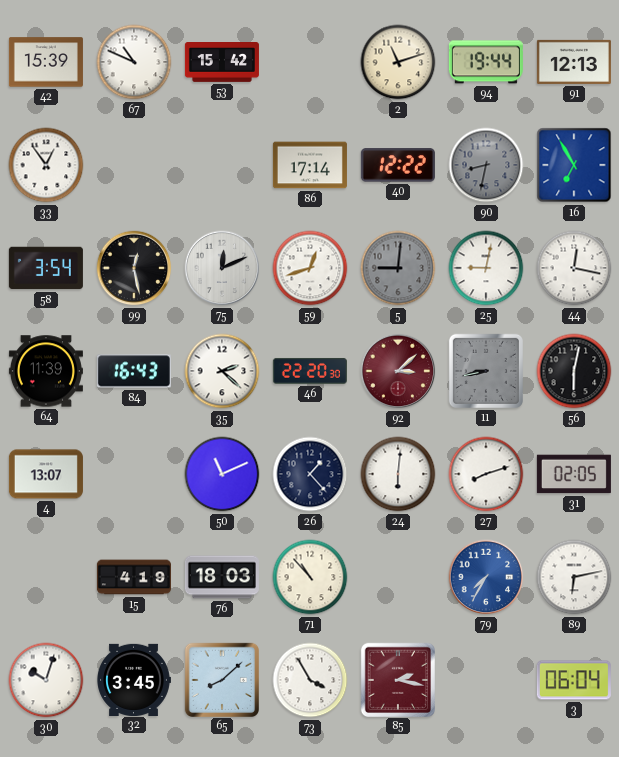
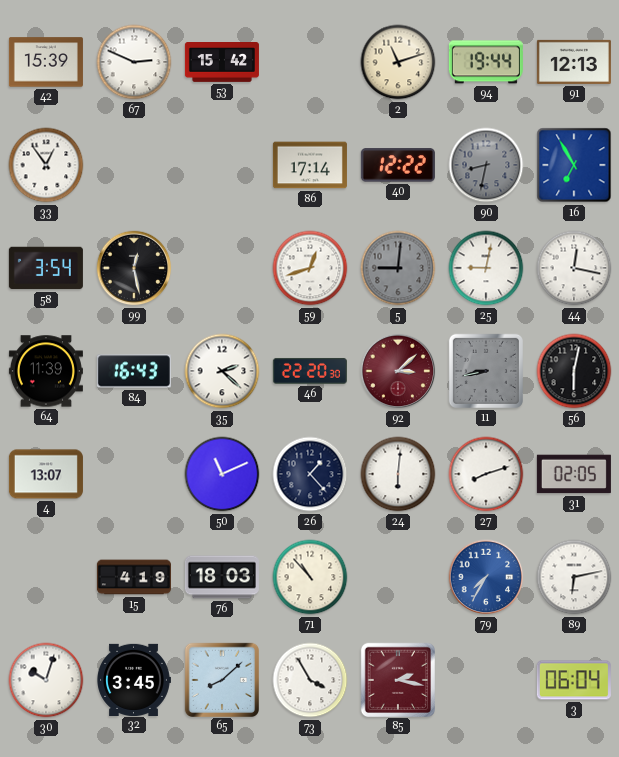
67: 10:49 -> 2:49 (134, 62)
75: 12:11 -> none (222, 268)
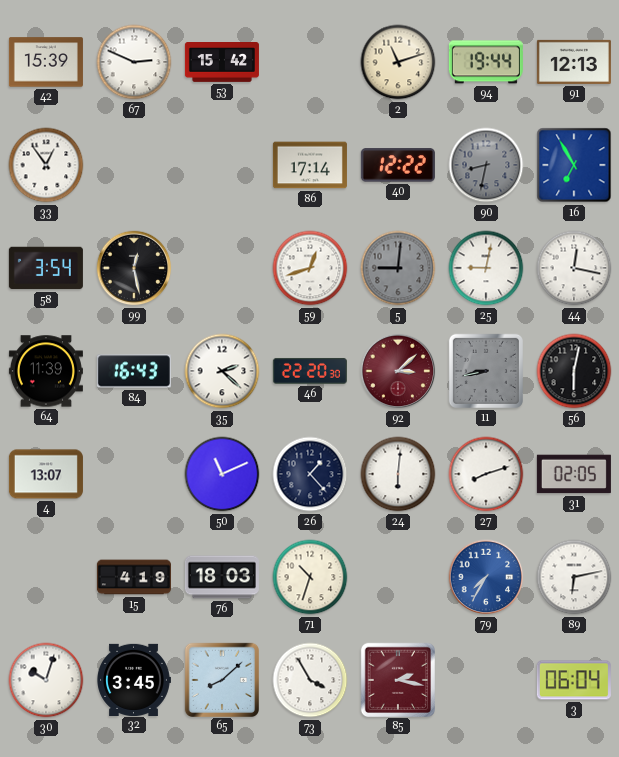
71: 10:53 -> 10:33 (310, 577)
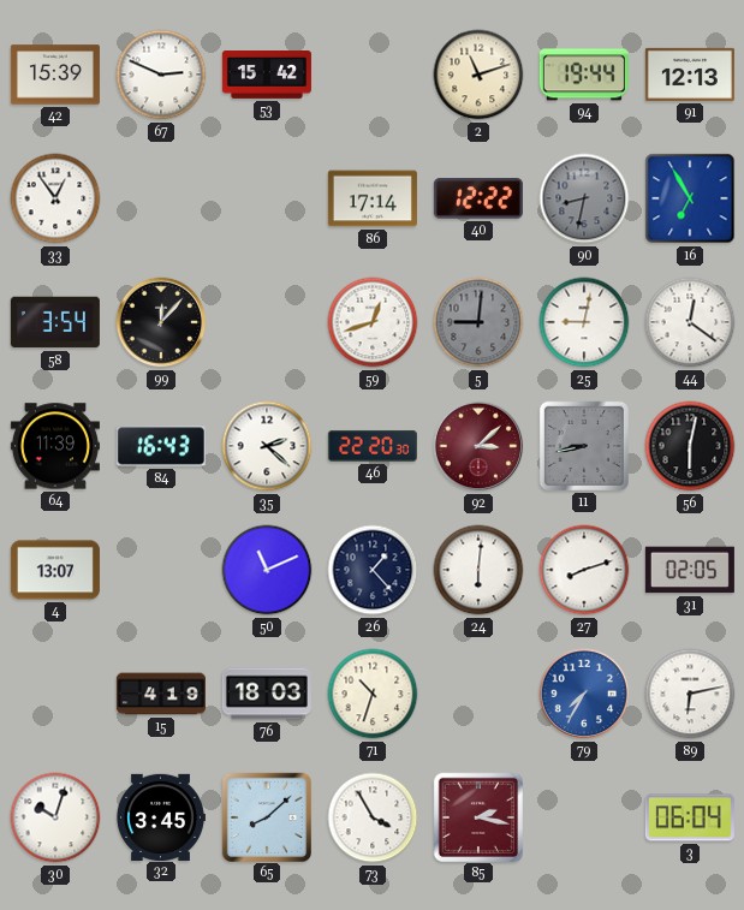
99: 12:28 -> 12:07 (161, 322)
44: 12:17 -> 12:21 (690, 322)
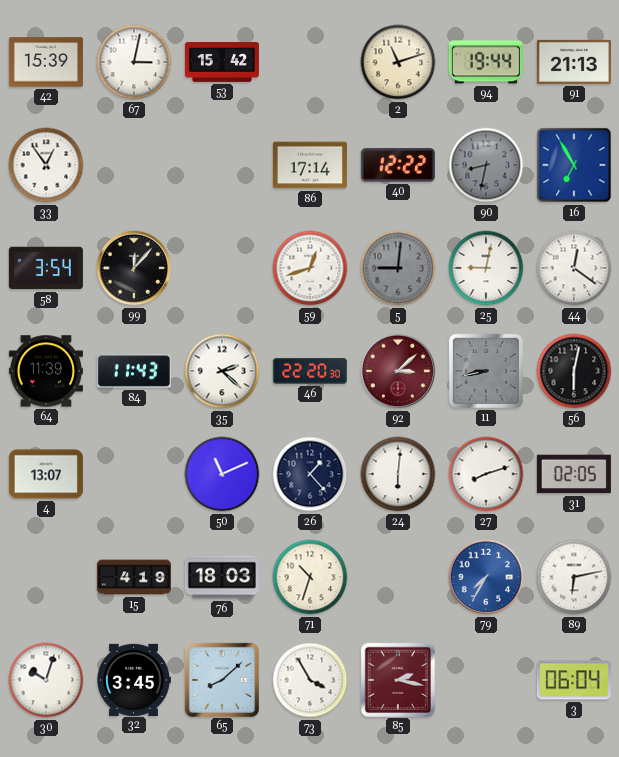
67: 2:49 -> 3:02 (134, 62)
91: 12:13 -> 21:13 (574, 62)
84: 16:43 -> 11:43 (134, 371)
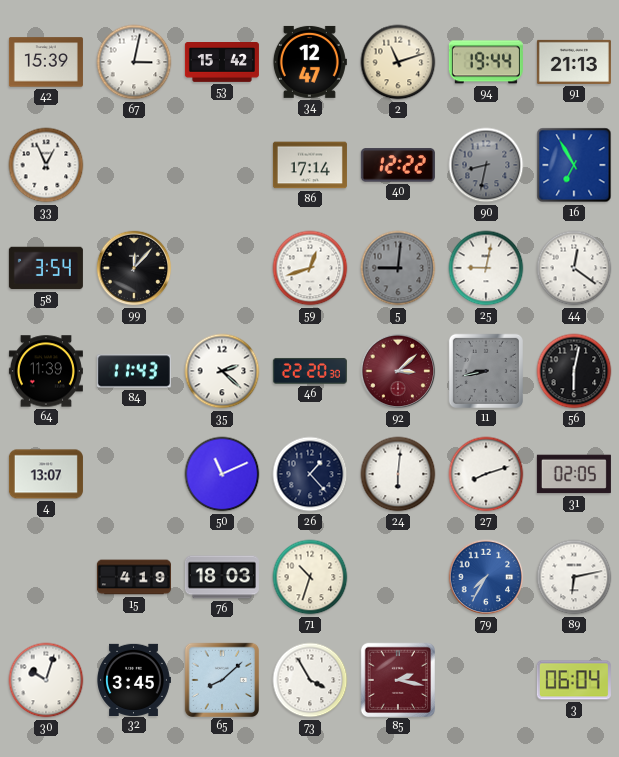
34: none -> 12:47 (309, 62)
33: 12:54 -> 12:56 (46, 165)
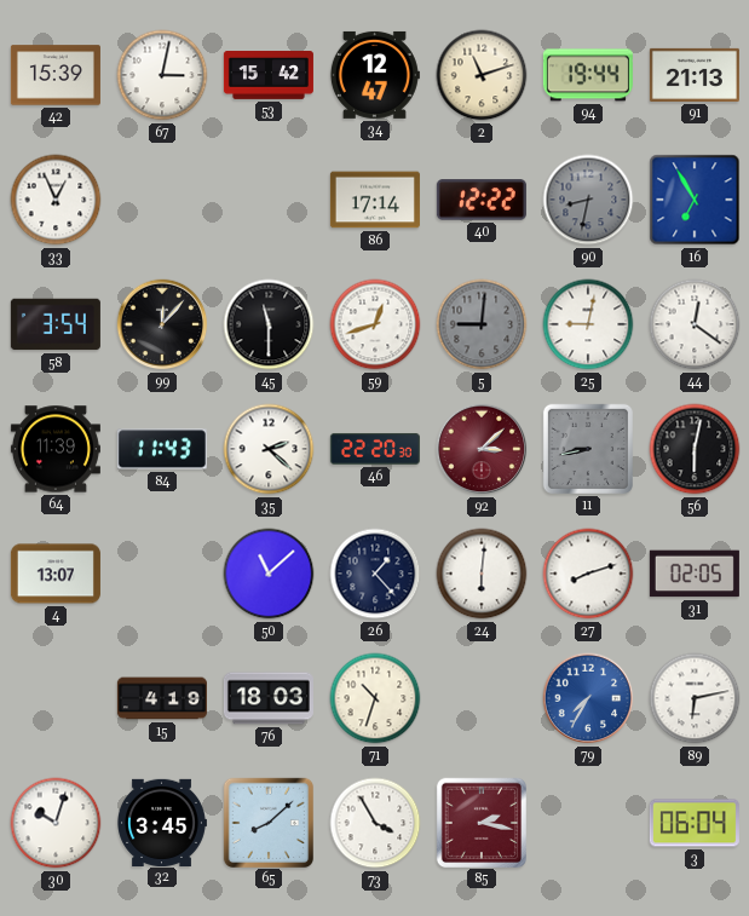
45: none -> 11:30 (269, 324)
50: 11:11 -> 11:08 (269, 574)
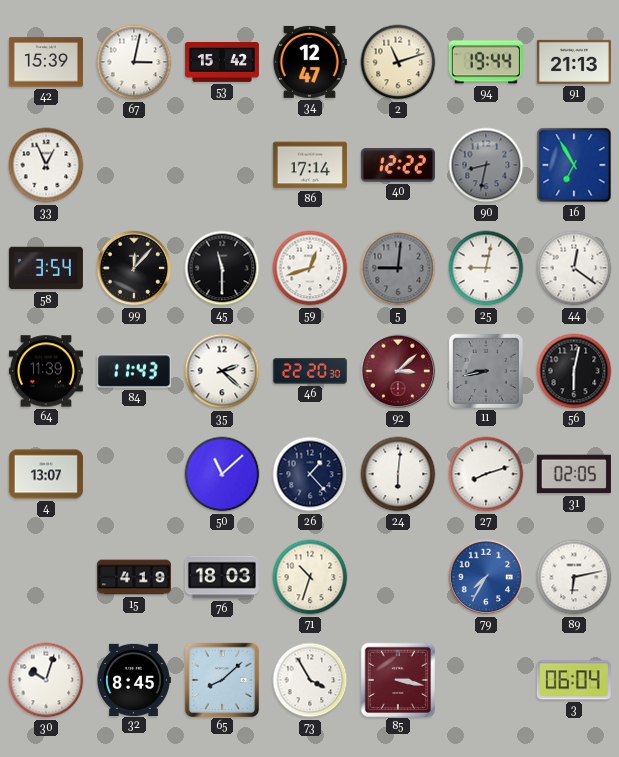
32: 3:45 -> 8:45 (134, 679)
85: 2:17 -> 3:17 (397, 679)
